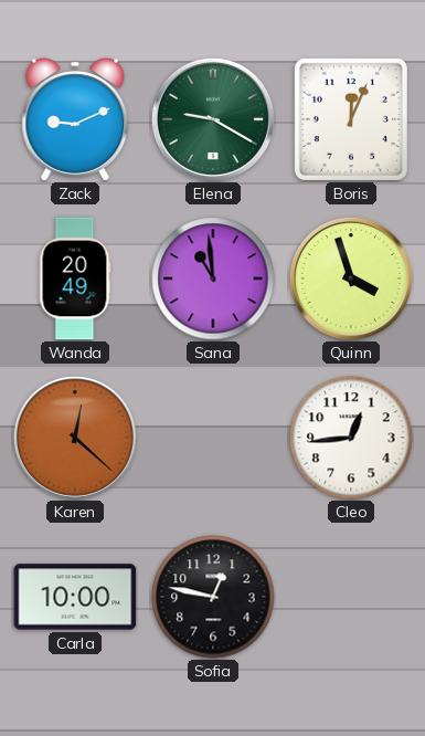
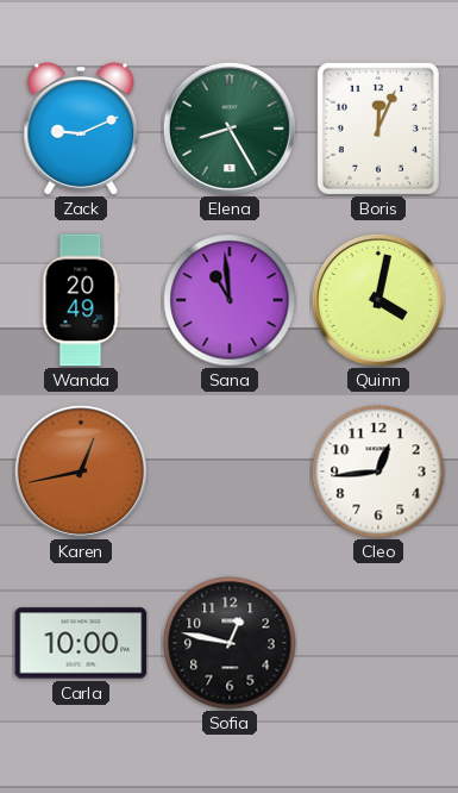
Elena: 9:20 -> 8:25 (230, 129)
Quinn: 3:57 -> 4:02 (378, 300)
Karen: 12:22 -> 12:43 (81, 472)
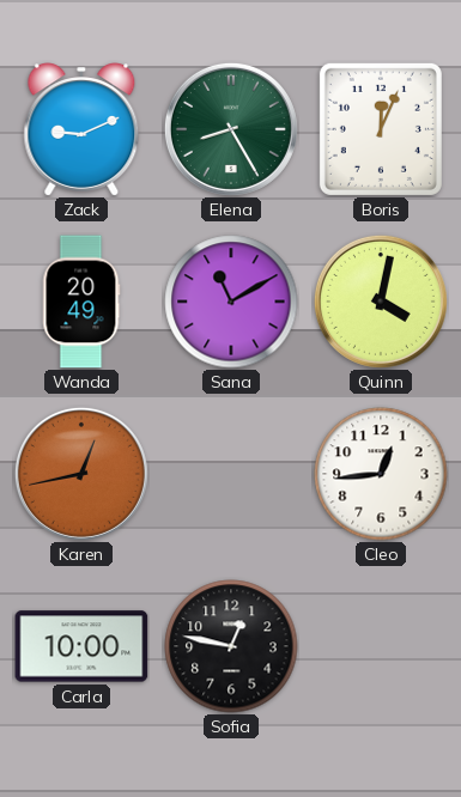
Sana: 10:59 -> 11:10 (231, 302)
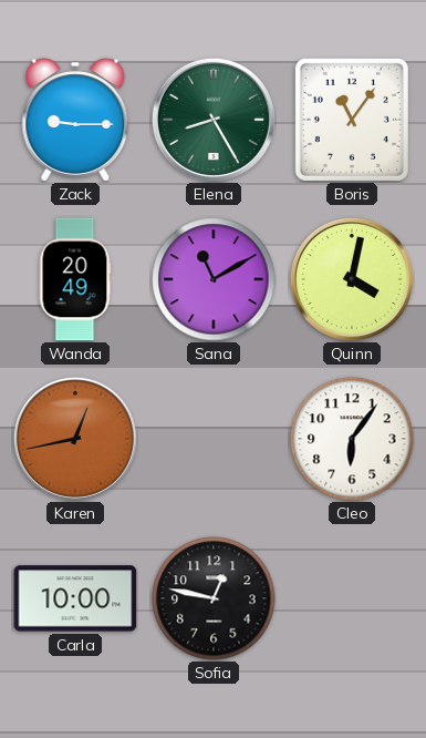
Zack: 9:11 -> 9:15 (75, 120)
Boris: 12:04 -> 11:06 (352, 120)
Cleo: 12:44 -> 6:06 (352, 439)
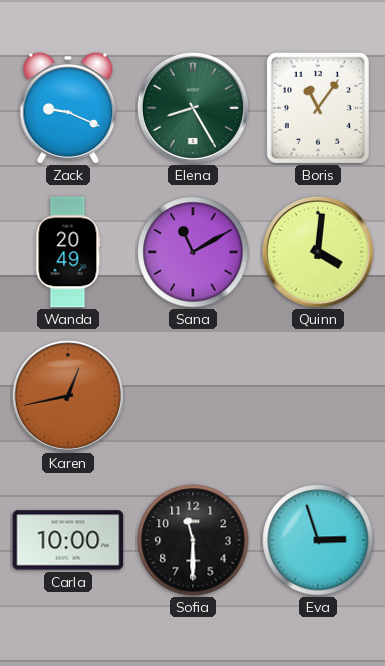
Zack: 9:15 -> 9:19 (68, 108)
Quinn: 4:02 -> 4:01 (318, 252)
Cleo: 6:06 -> none (352, 439)
Sofia: 12:47 -> 11:30 (193, 540)
Eva: none -> 2:57 (318, 540)
